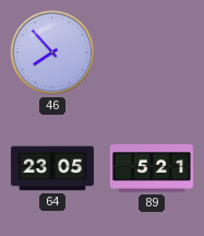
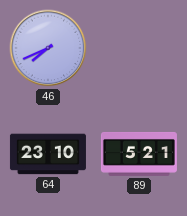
46: 7:53 -> 7:41 (48, 48)
64: 23:05 -> 23:10 (48, 154)
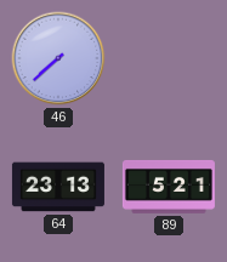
46: 7:41 -> 7:38 (58, 58)
64: 23:10 -> 23:13 (58, 187)
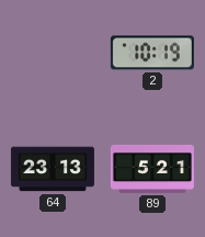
46: 7:38 -> none (58, 58)
2: none -> 10:19 (152, 53)
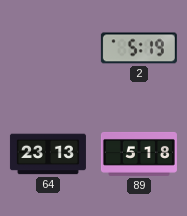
2: 10:19 -> 5:19 (139, 48)
89: 5:21 -> 5:18 (139, 154)
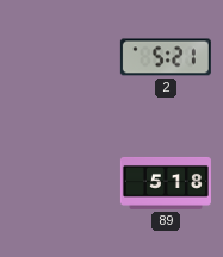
2: 5:19 -> 5:21 (166, 57)
64: 23:13 -> none (48, 154)
